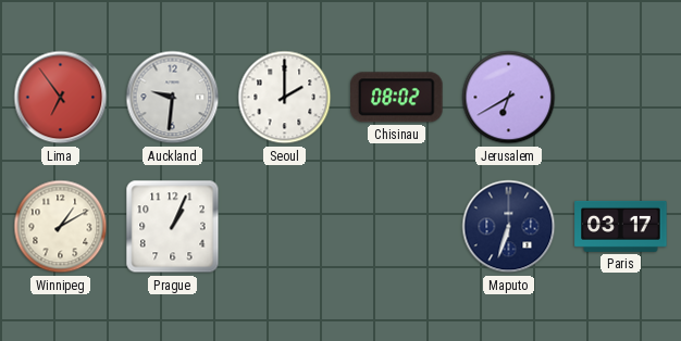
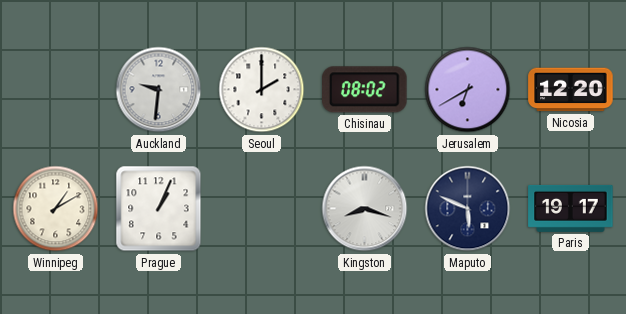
Lima: 6:54 -> none (61, 98)
Nicosia: none -> 12:20 (571, 90)
Kingston: none -> 8:18 (365, 209)
Maputo: 6:33 -> 5:49 (468, 209)
Paris: 03:17 -> 19:17 (571, 208)
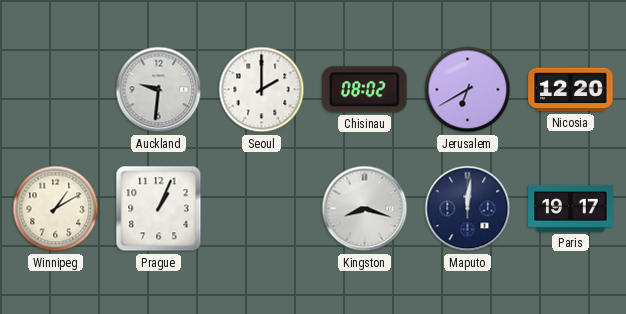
Maputo: 5:49 -> 12:01 (468, 209)
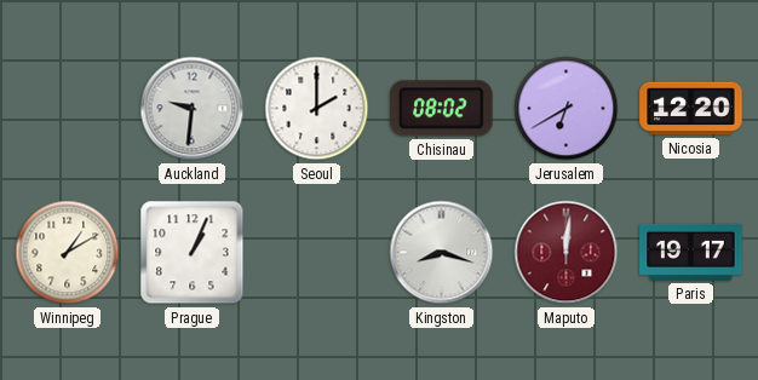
Maputo dial: navy -> burgundy (567, 253)
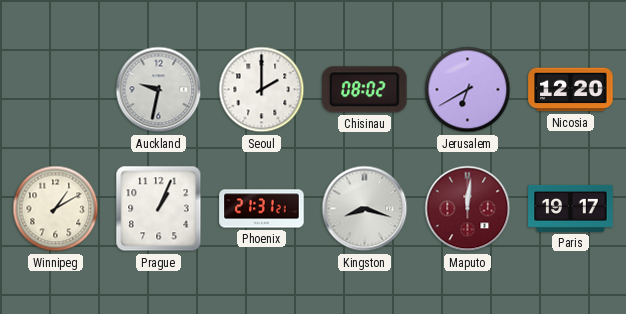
Auckland: 9:31 -> 9:32 (159, 90)
Phoenix: none -> 21:31 (262, 209)
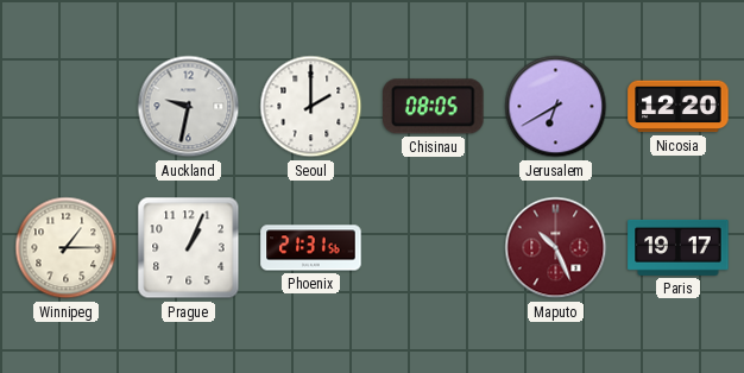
Chisinau: 08:02 -> 08:05 (434, 107)
Winnipeg: 1:10 -> 1:15 (67, 248)
Phoenix: 21:31:21 -> 21:31:56 (311, 248)
Kingston: 8:18 -> none (365, 209)
Maputo: 12:01 -> 10:26 (556, 248)
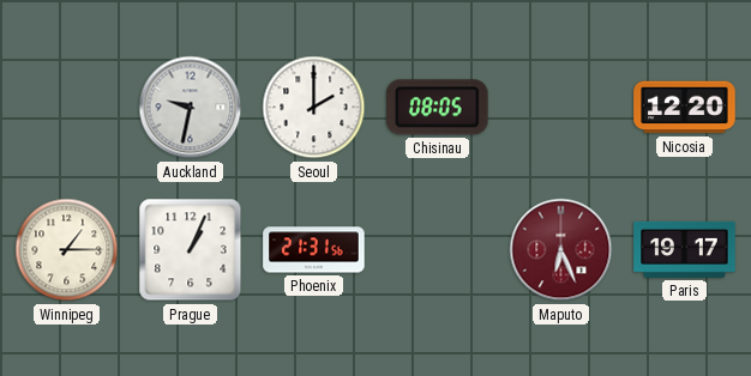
Jerusalem: 6:40 -> none (556, 107)
Maputo: 10:26 -> 6:26 (561, 250)
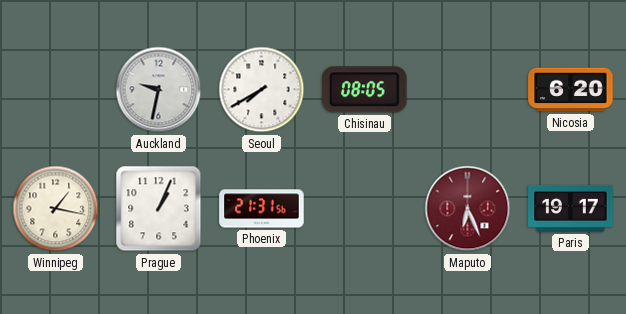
Seoul: 2:00 -> 7:40 (262, 90)
Nicosia: 12:20 -> 6:20 (571, 90)
Winnipeg: 1:15 -> 1:17 (56, 209)
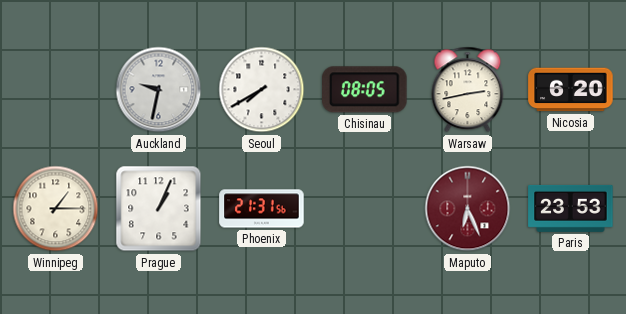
Warsaw: none -> 2:43 (468, 90)
Winnipeg: 1:17 -> 1:15 (56, 209)
Paris: 19:17 -> 23:53 (571, 208)
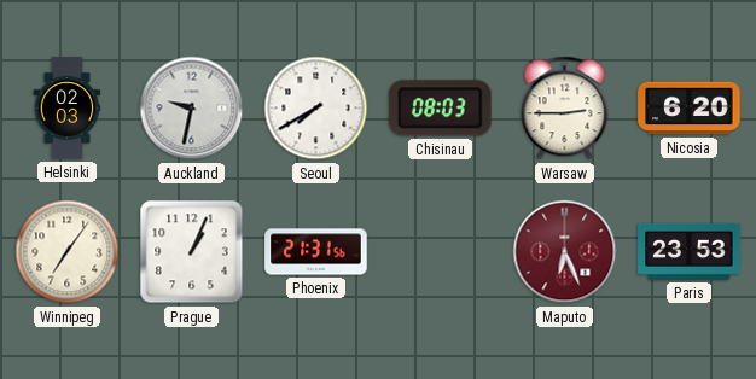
Helsinki: none -> 02:03 (68, 109)
Chisinau: 08:05 -> 08:03 (441, 109)
Warsaw: 2:43 -> 2:45 (565, 109)
Winnipeg: 1:15 -> 7:06 (68, 252)
